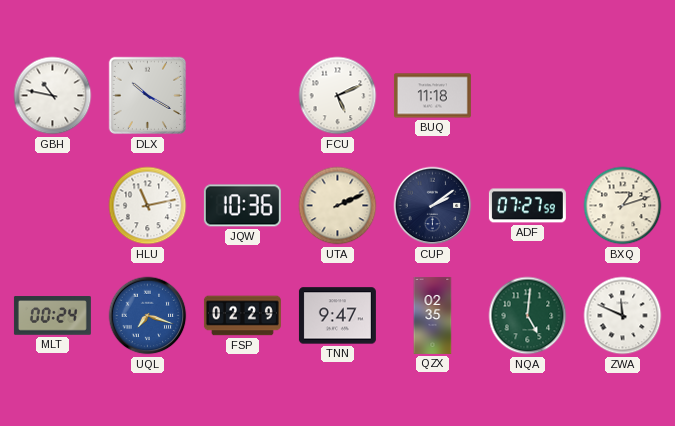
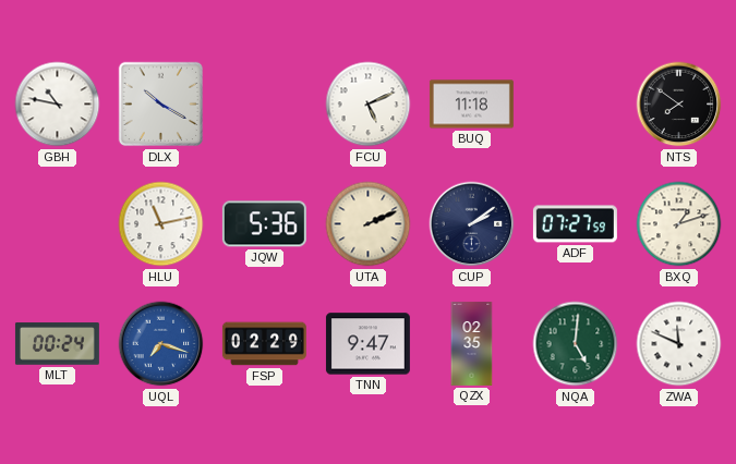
NTS: none -> 7:51 (679, 105)
JQW: 10:36 -> 5:36 (264, 224)
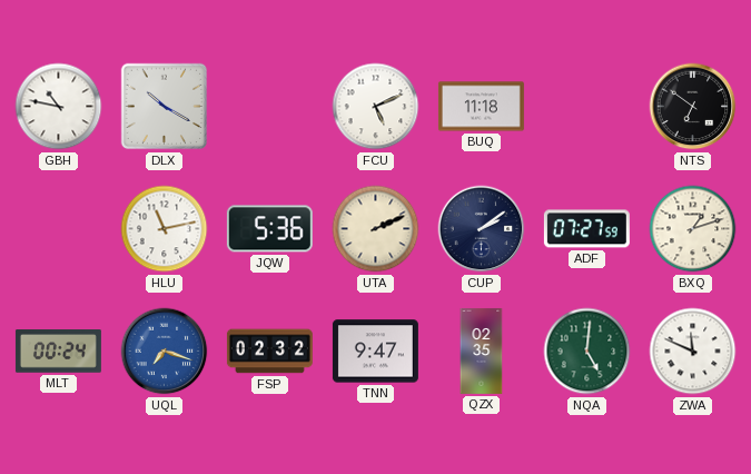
NTS: 7:51 -> 6:51 (693, 107)
FSP: 02:29 -> 02:32 (269, 352)
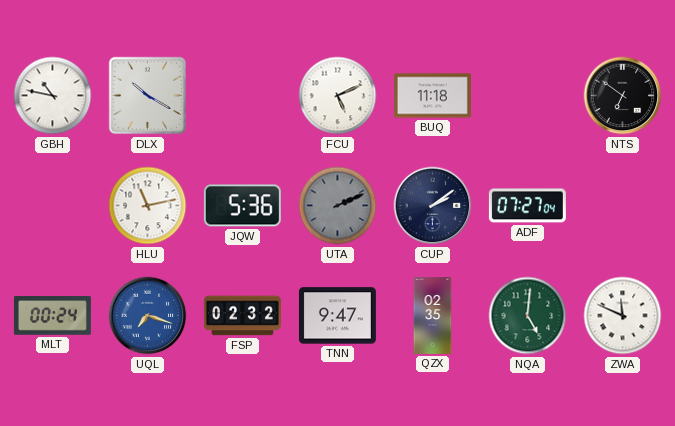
UTA dial: cream -> grey (338, 206)
ADF: 07:27:59 -> 07:27:04 (527, 206)
BXQ: 1:12 -> none (693, 229)
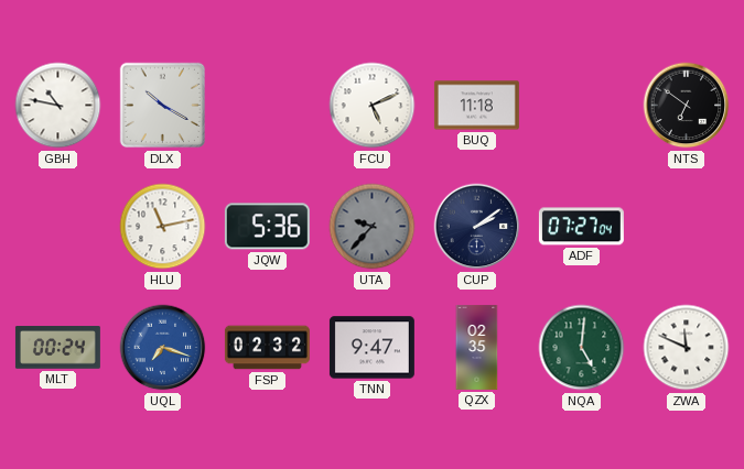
UTA: 2:11 -> 9:37 (373, 227)
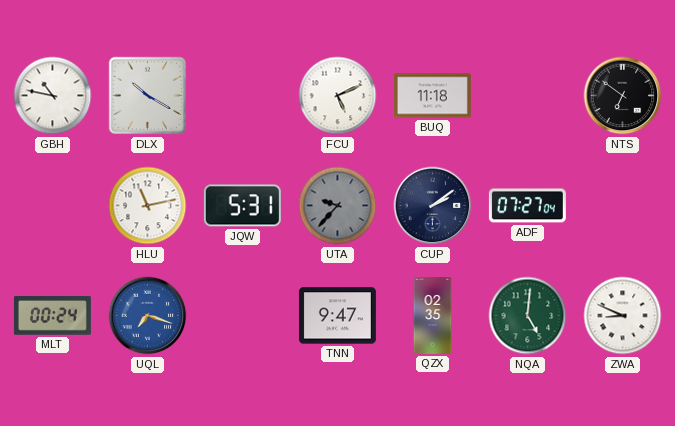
JQW: 5:36 -> 5:31 (242, 206)
FSP: 02:32 -> none (267, 348)
ZWA: 11:49 -> 8:49 (623, 316)
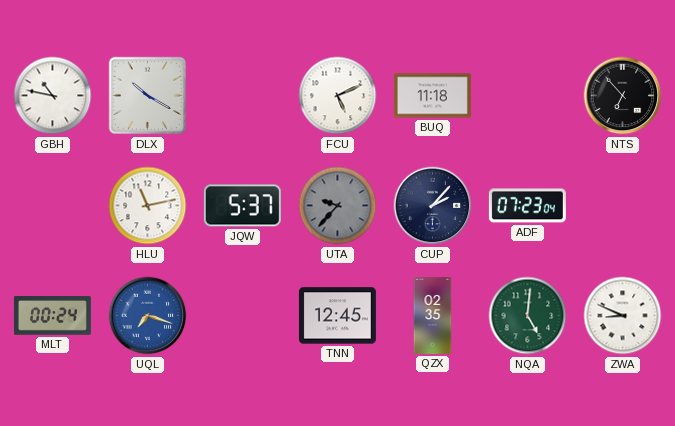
NTS: 6:51 -> 6:53 (623, 96)
JQW: 5:31 -> 5:37 (242, 206)
CUP: 2:09 -> 2:07 (433, 206)
ADF: 07:27 -> 07:23 (527, 206)
TNN: 9:47 -> 12:45 (337, 316)
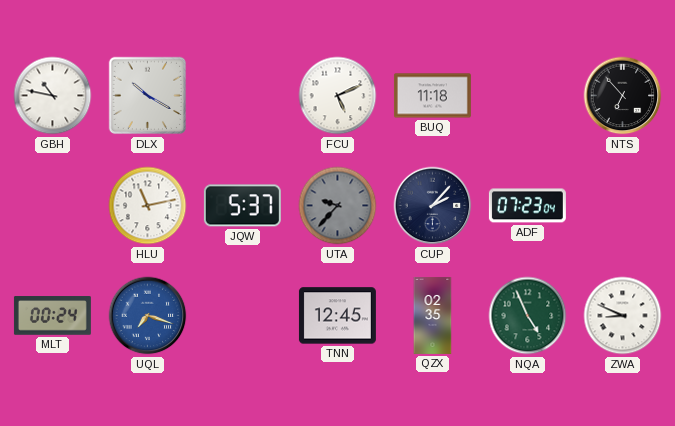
NQA: 5:01 -> 4:56 (528, 316)
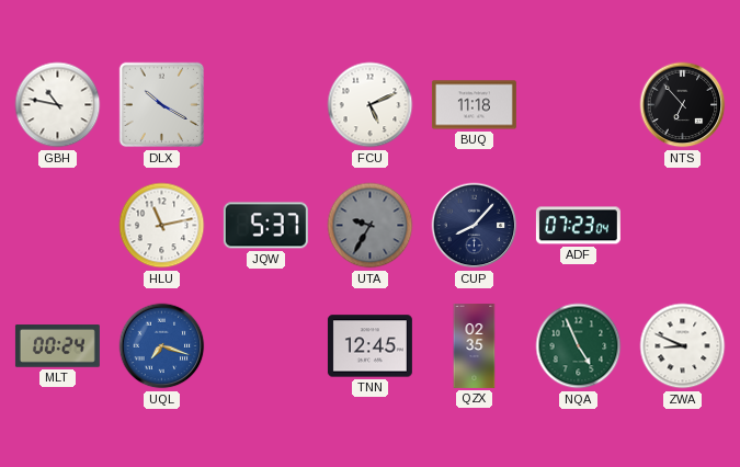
UTA: 9:37 -> 9:35 (371, 226)
CUP: 2:07 -> 8:07 (475, 226)
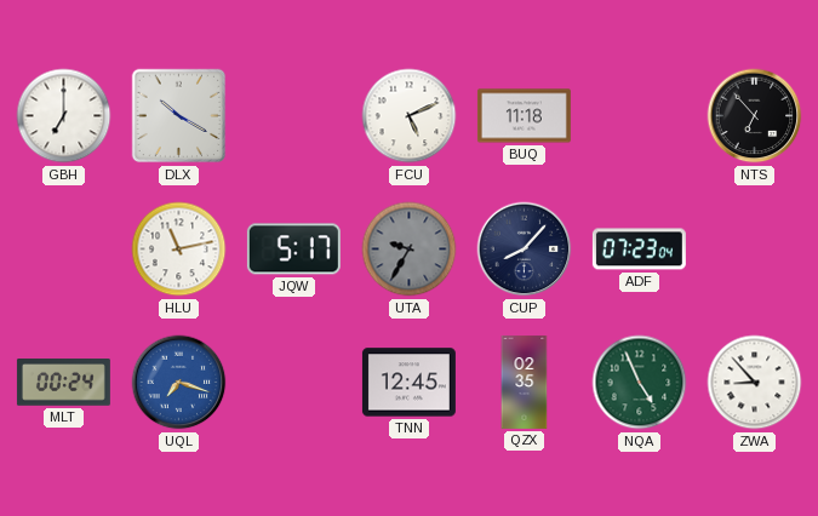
GBH: 10:47 -> 7:00 (64, 116)
JQW: 5:37 -> 5:17 (293, 250)
ZWA: 8:49 -> 8:53 (755, 383)
